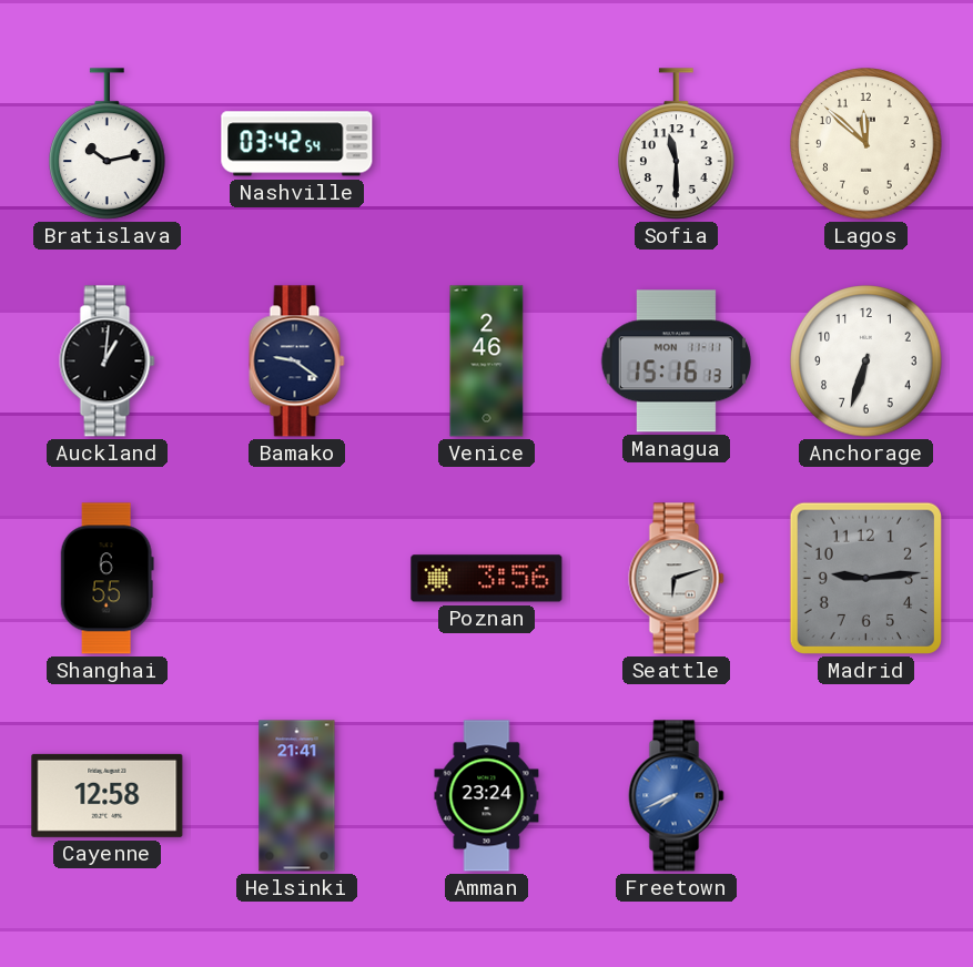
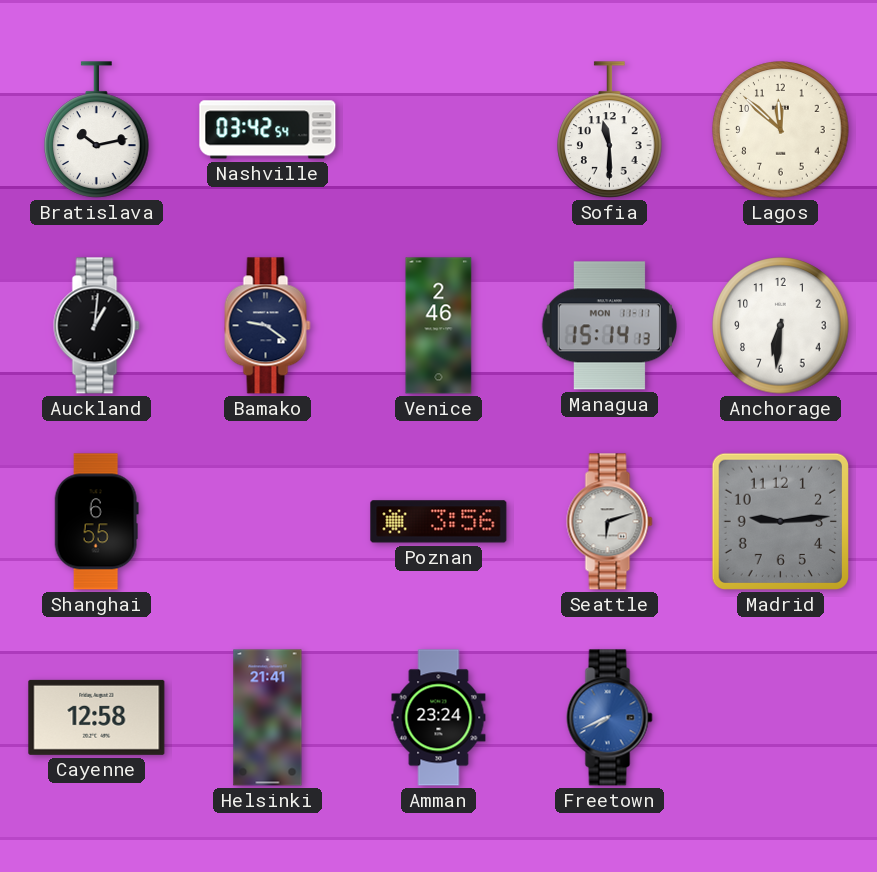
Managua: 15:16 -> 15:14 (609, 326)
Anchorage: 6:33 -> 6:31 (781, 326)
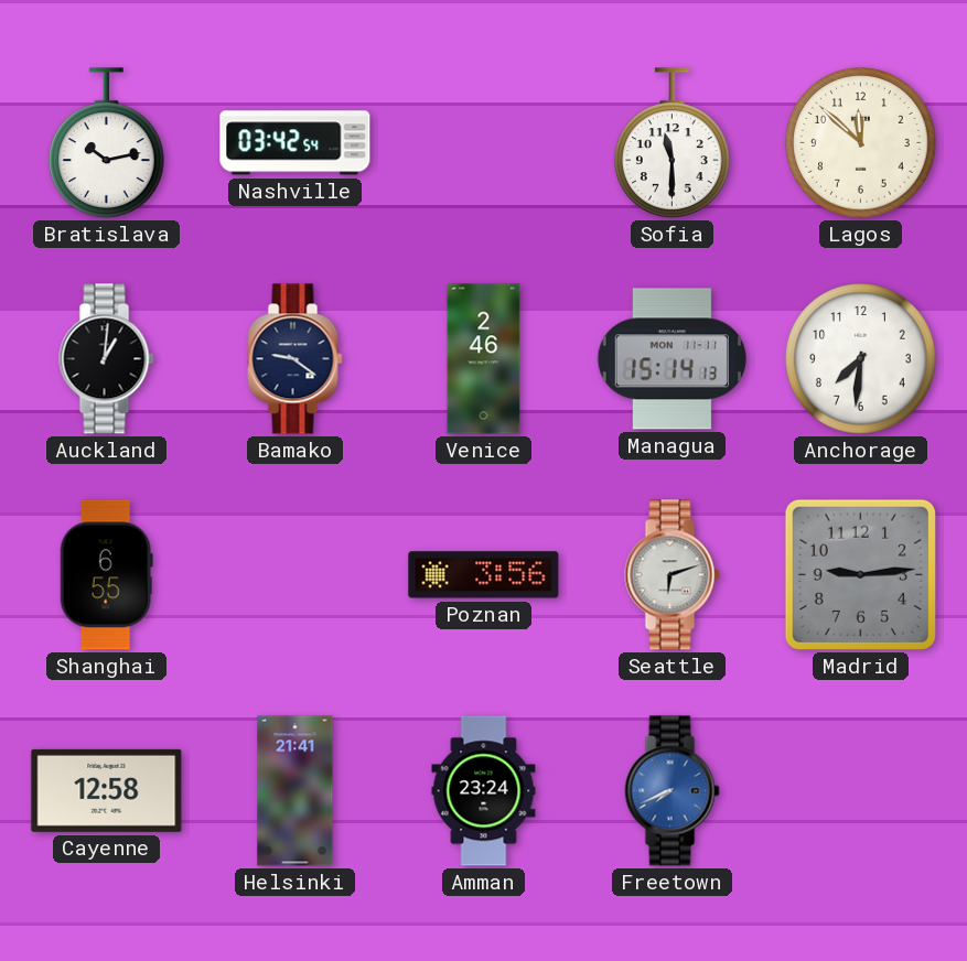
Anchorage: 6:31 -> 7:31 (861, 359)
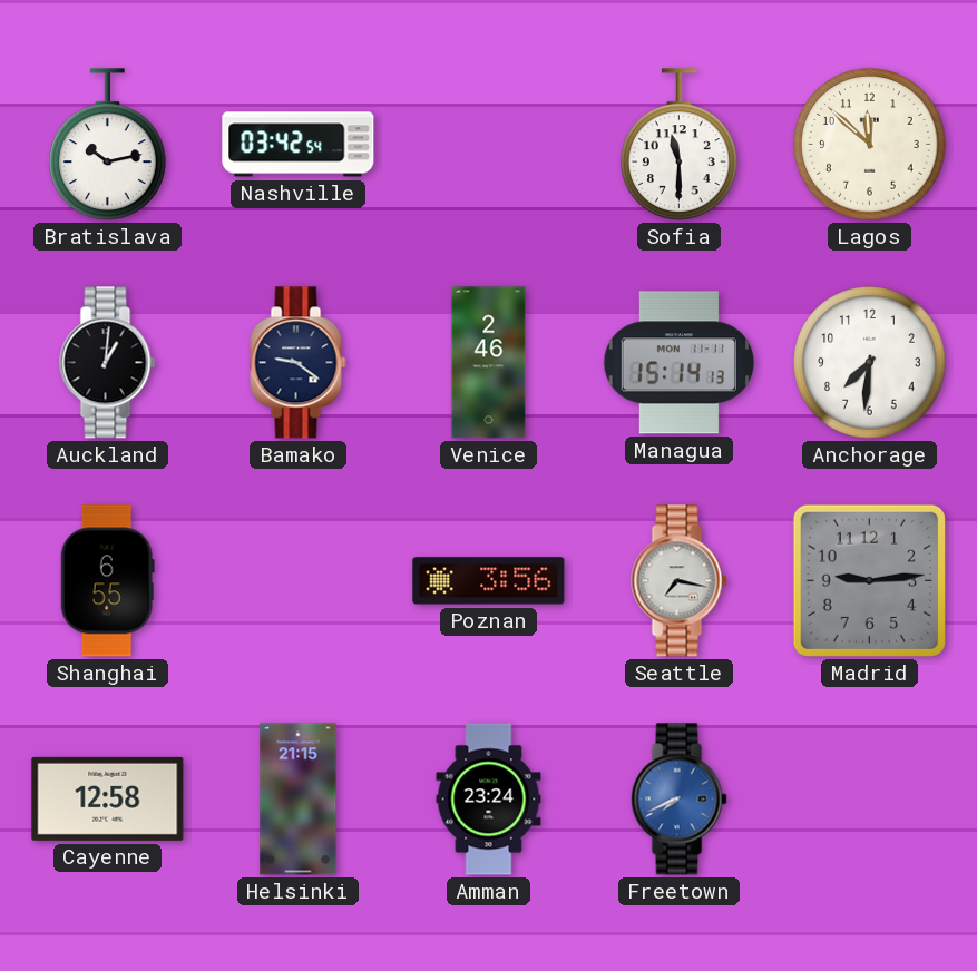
Seattle: 6:12 -> 7:17 (680, 581)
Helsinki: 21:41 -> 21:15 (299, 800)
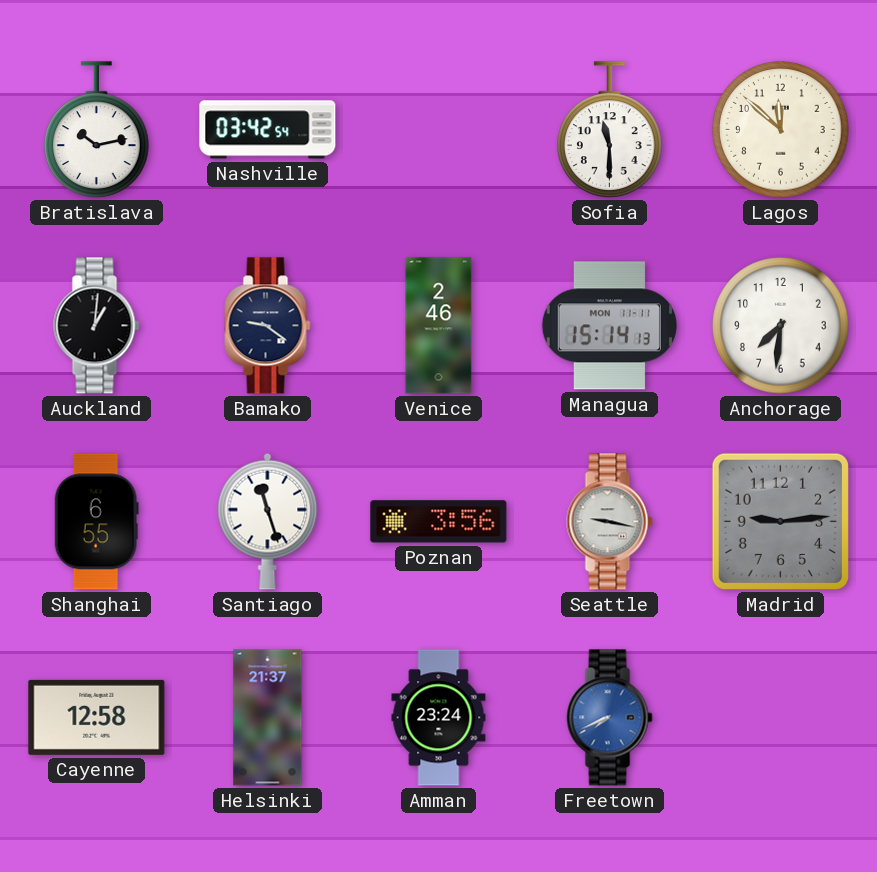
Santiago: none -> 11:27 (268, 521)
Seattle: 7:17 -> 9:17 (610, 522)
Helsinki: 21:15 -> 21:37 (268, 718)
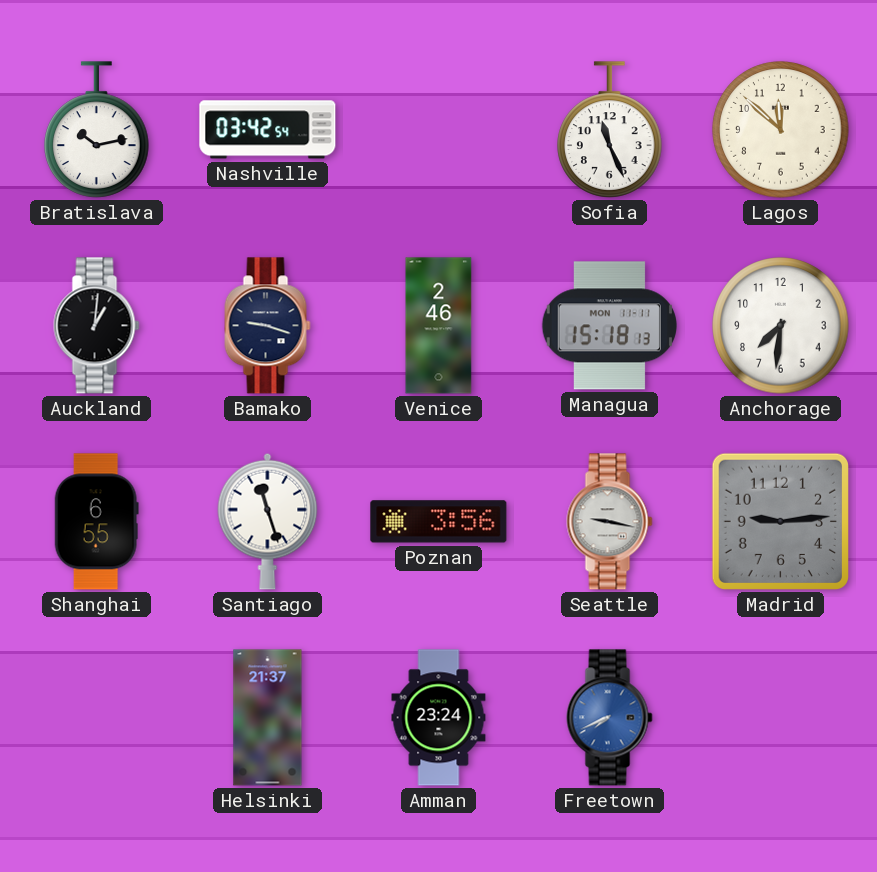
Sofia: 11:30 -> 11:26 (610, 130)
Bamako: 9:21 -> 9:18 (268, 326)
Managua: 15:14 -> 15:18 (609, 326)
Cayenne: 12:58 -> none (97, 717)
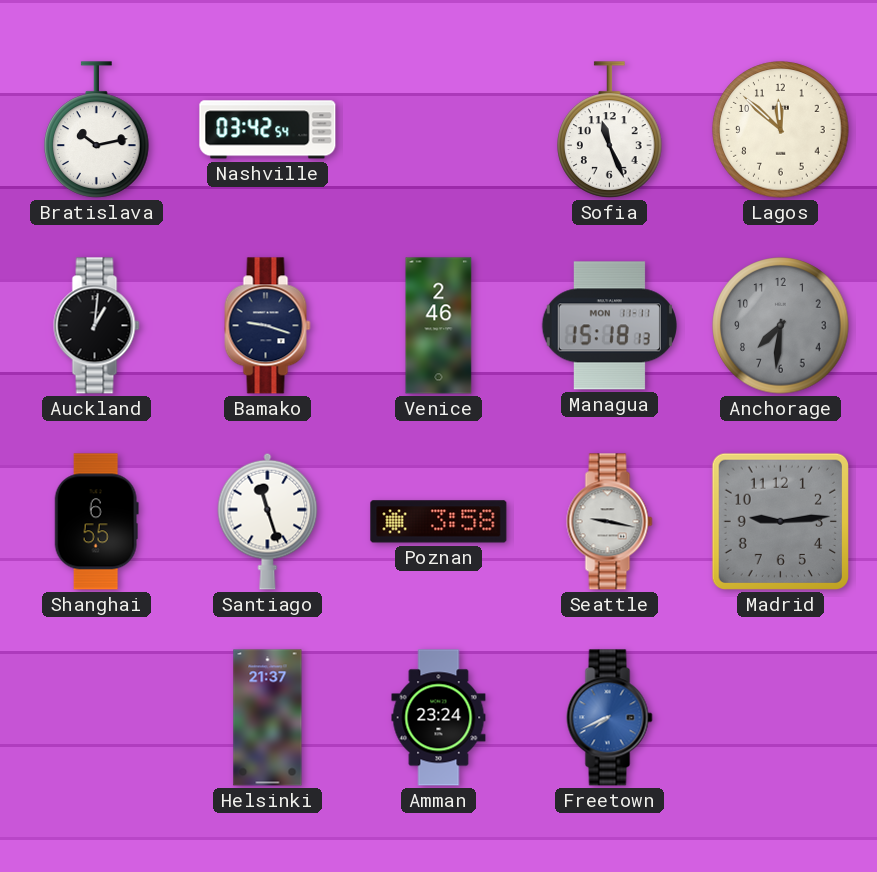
Anchorage dial: white -> grey (781, 326)
Poznan: 3:56 -> 3:58 (439, 522)
